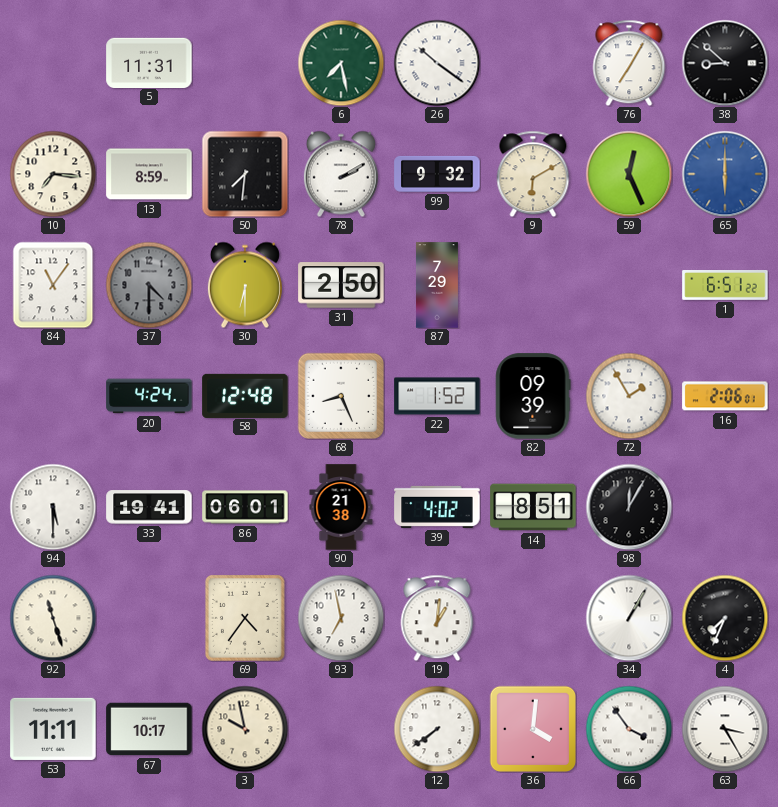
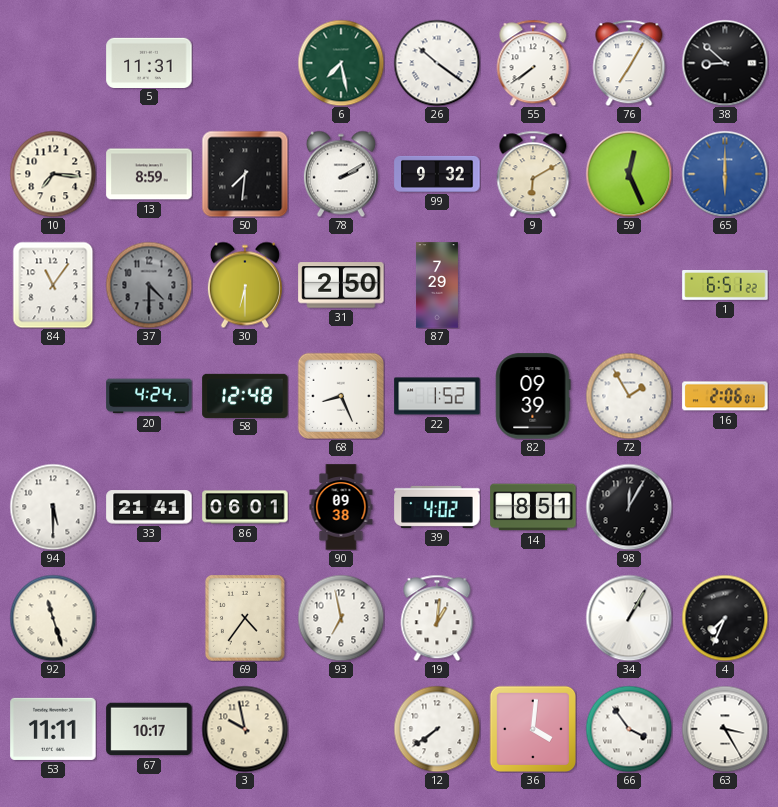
55: none -> 7:39 (533, 63)
33: 19:41 -> 21:41 (149, 507)
90: 21:38 -> 09:38 (341, 507)
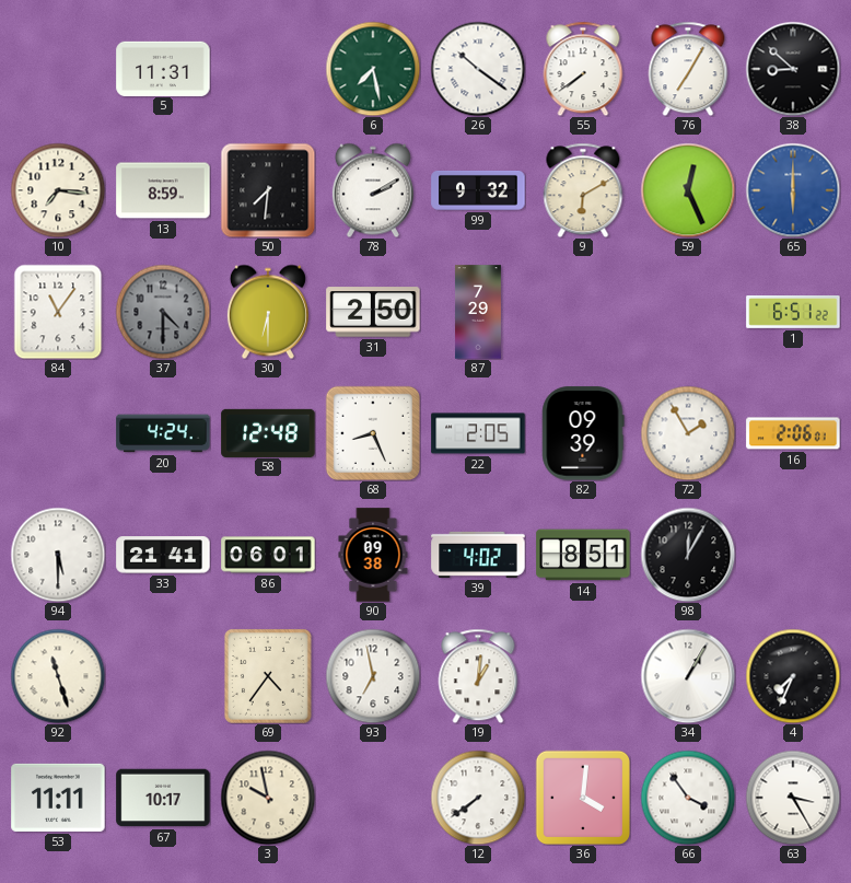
22: 1:52 -> 2:05 (478, 433)
